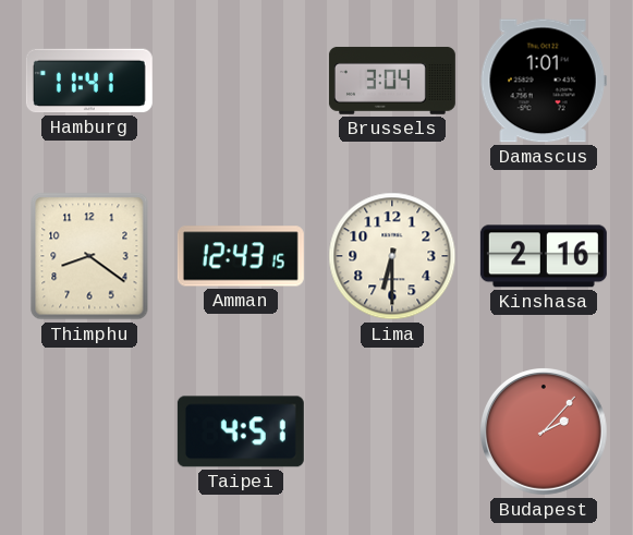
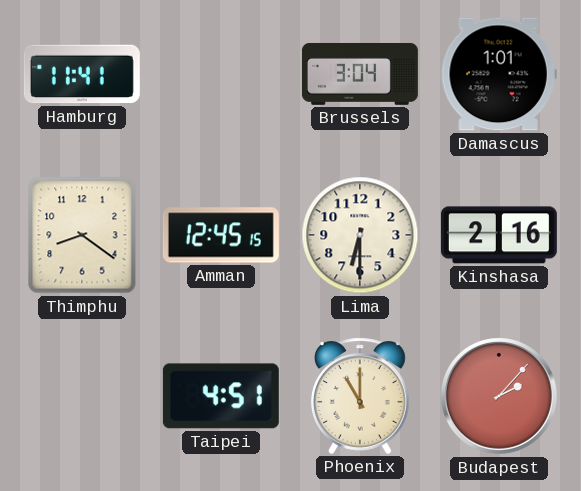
Amman: 12:43 -> 12:45 (221, 235)
Phoenix: none -> 11:00 (360, 396)
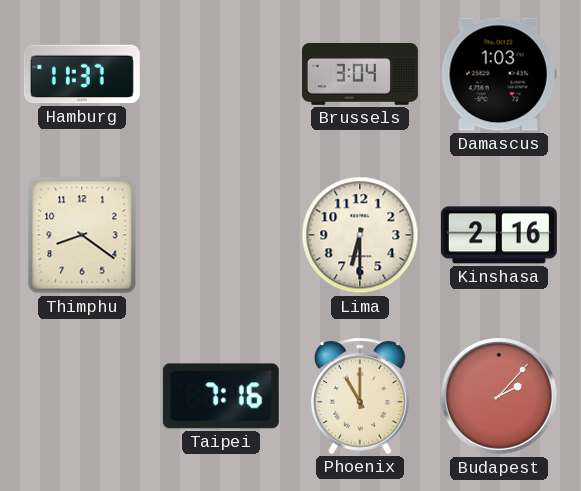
Hamburg: 11:41 -> 11:37 (82, 74)
Damascus: 1:01 -> 1:03 (499, 74)
Amman: 12:45 -> none (221, 235)
Taipei: 4:51 -> 7:16 (221, 396)
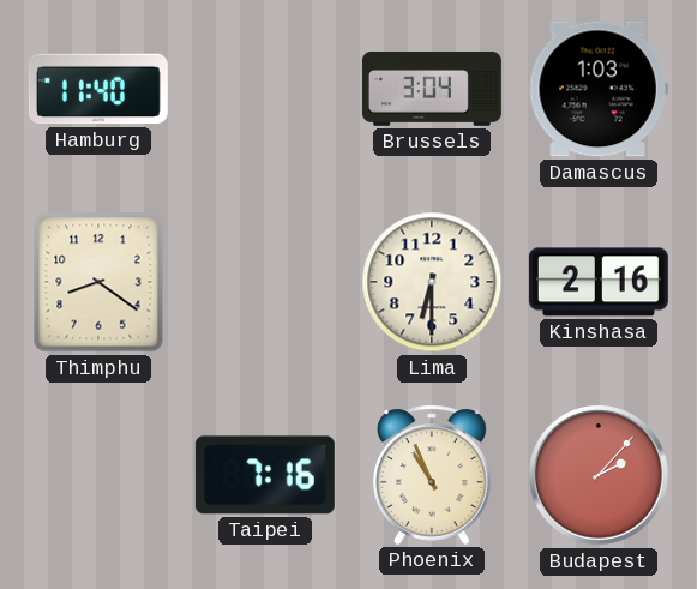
Hamburg: 11:37 -> 11:40 (98, 89)
Phoenix: 11:00 -> 10:56 (432, 475)
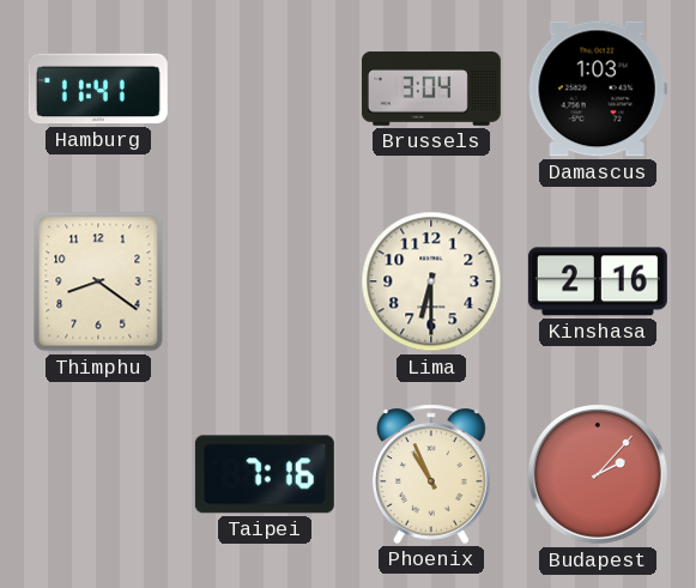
Hamburg: 11:40 -> 11:41 (98, 89)
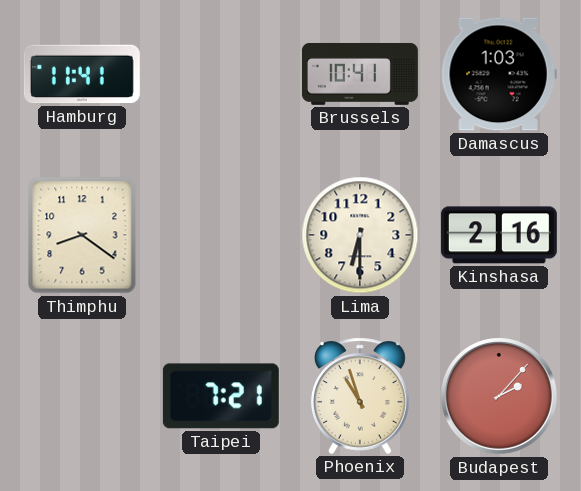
Brussels: 3:04 -> 10:41 (360, 74)
Taipei: 7:16 -> 7:21 (221, 396)
Phoenix: 10:56 -> 10:57 (360, 396)
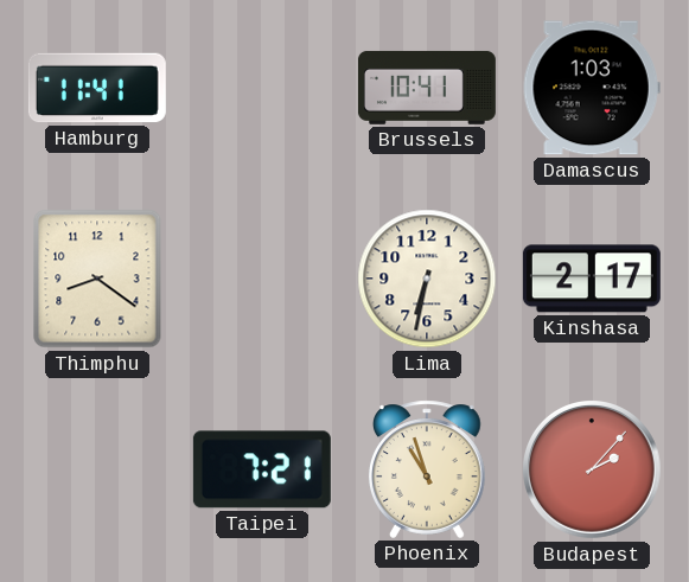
Lima: 6:30 -> 6:32 (427, 279)
Kinshasa: 2:16 -> 2:17 (592, 279)
